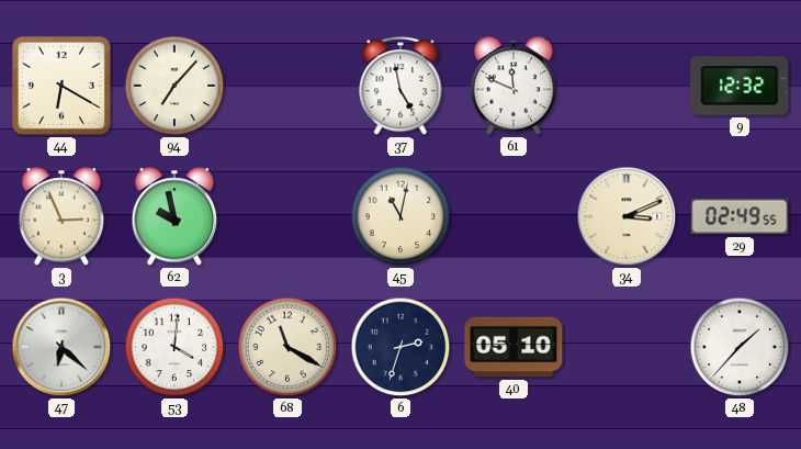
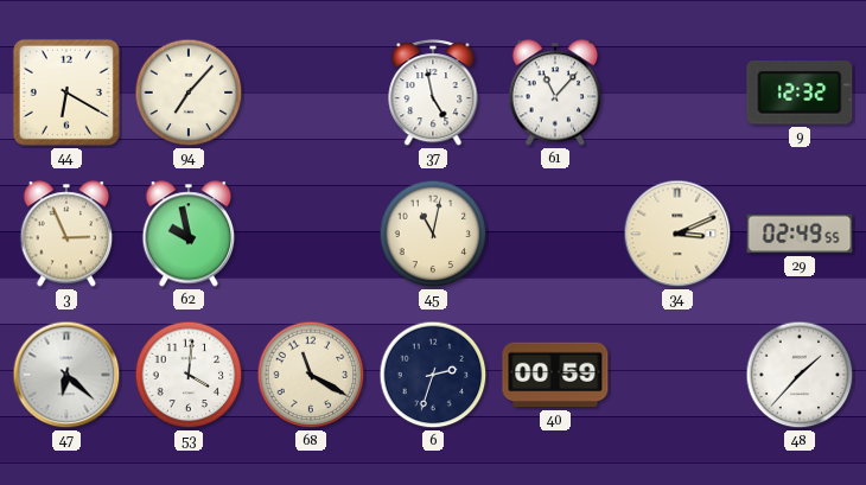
61: 11:49 -> 11:07 (555, 92)
40: 05:10 -> 00:59 (555, 375)
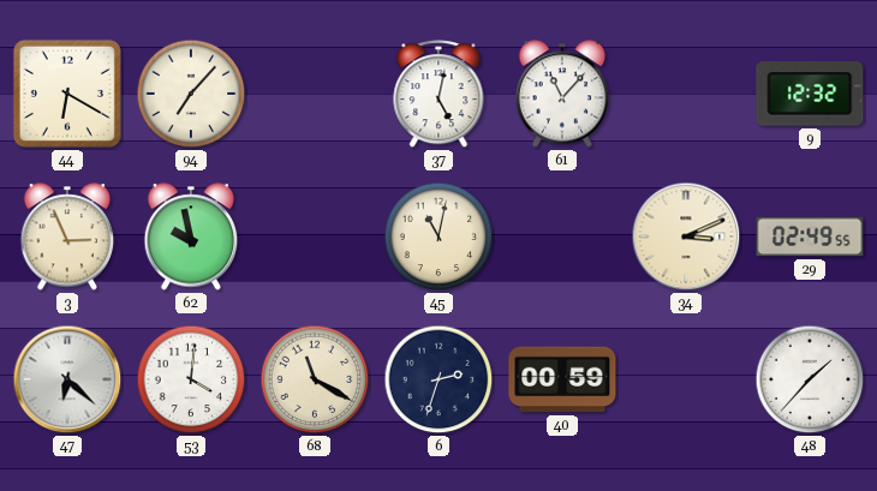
37: 4:58 -> 5:02 (438, 95)
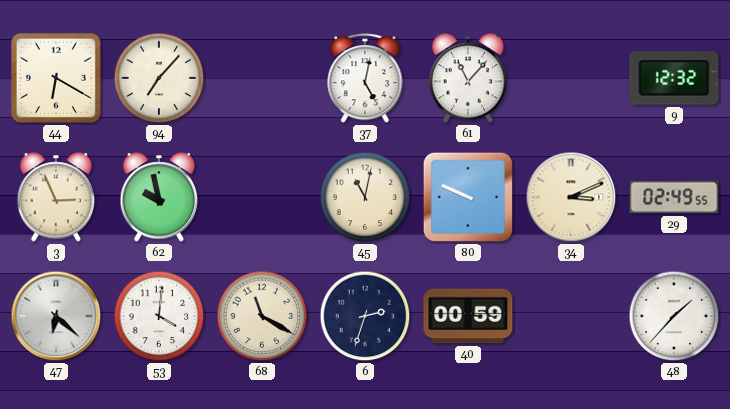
80: none -> 9:49 (468, 197)
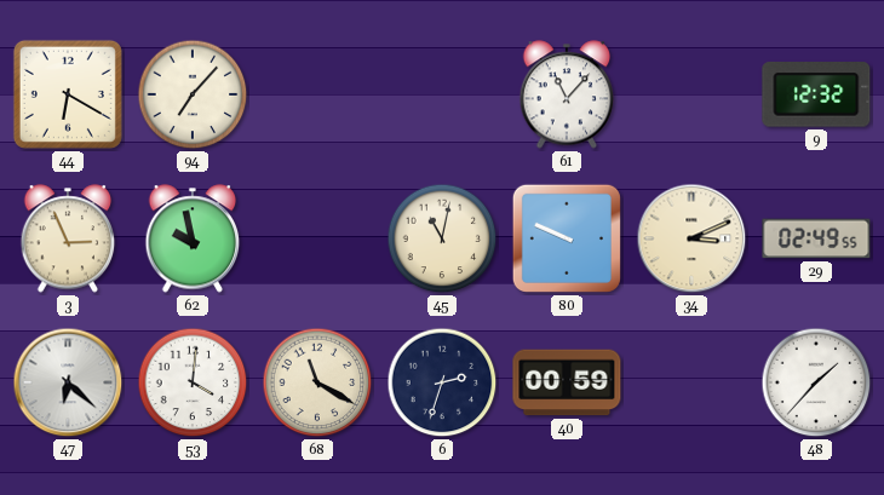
37: 5:02 -> none (365, 79)
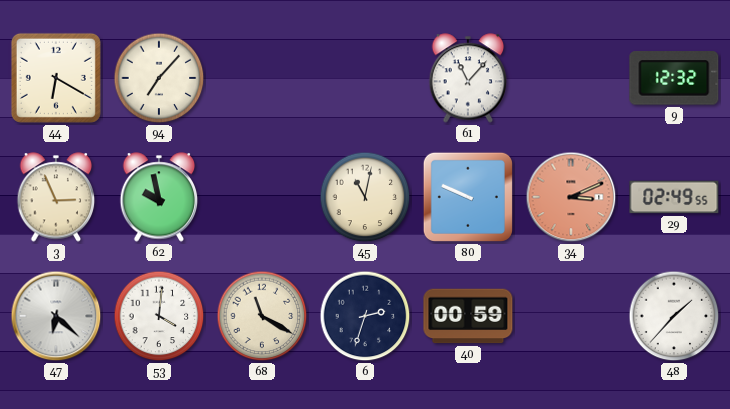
34 dial: cream -> salmon (571, 197)
